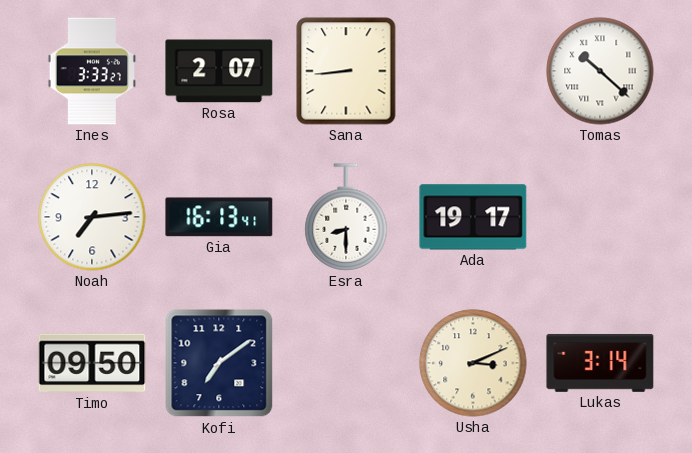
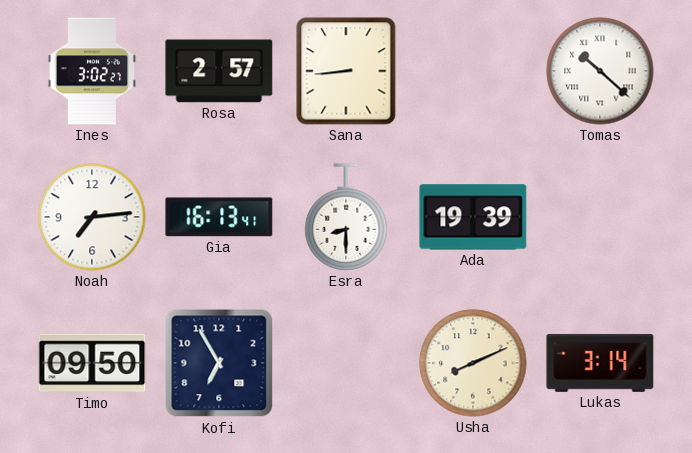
Ines: 3:33 -> 3:02 (92, 71)
Rosa: 2:07 -> 2:57 (219, 71)
Ada: 19:17 -> 19:39 (473, 217)
Kofi: 7:09 -> 6:55 (219, 363)
Usha: 3:11 -> 8:11 (473, 363)
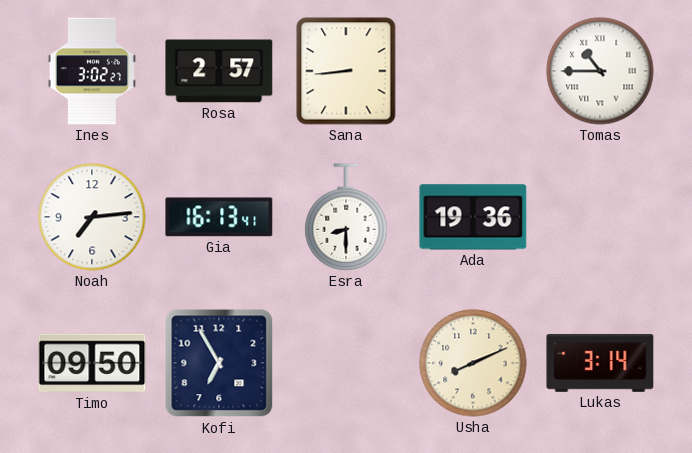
Tomas: 10:22 -> 10:45 (600, 71)
Ada: 19:39 -> 19:36 (473, 217)
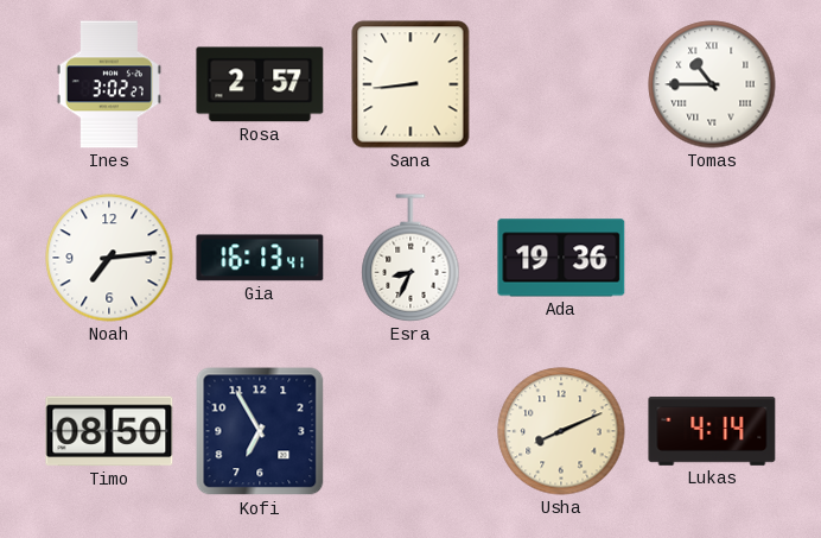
Esra: 8:30 -> 8:34 (411, 258)
Timo: 09:50 -> 08:50 (109, 431)
Lukas: 3:14 -> 4:14 (712, 431)
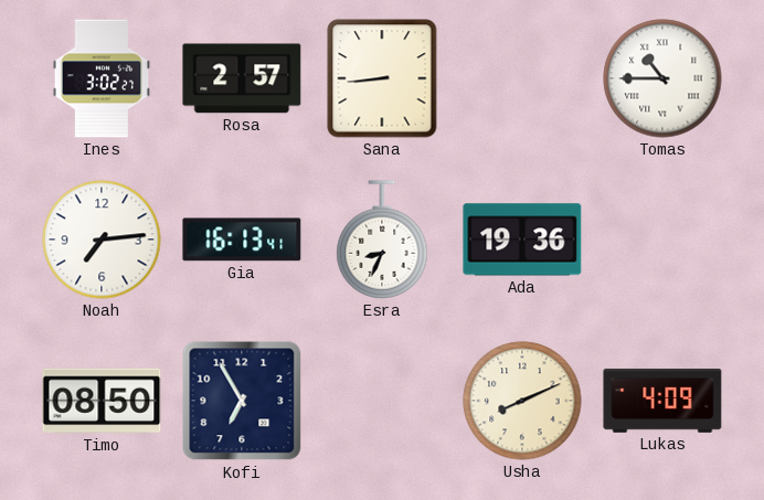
Lukas: 4:14 -> 4:09 (662, 401)
